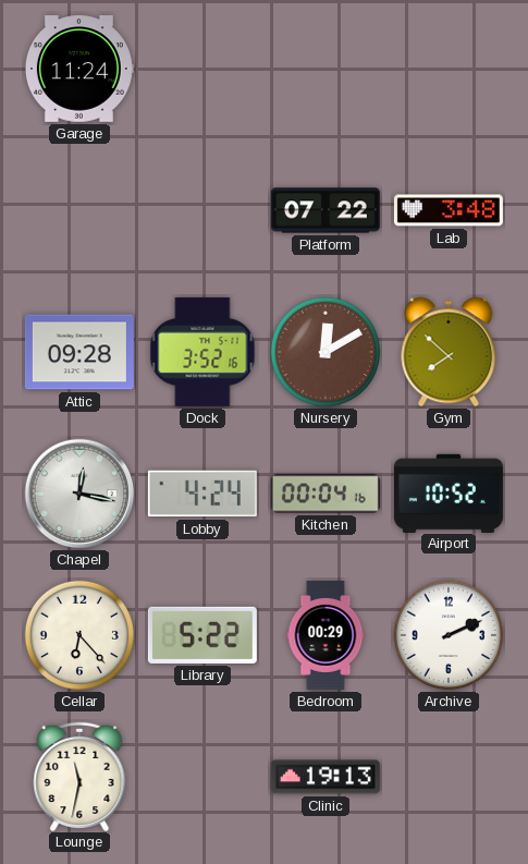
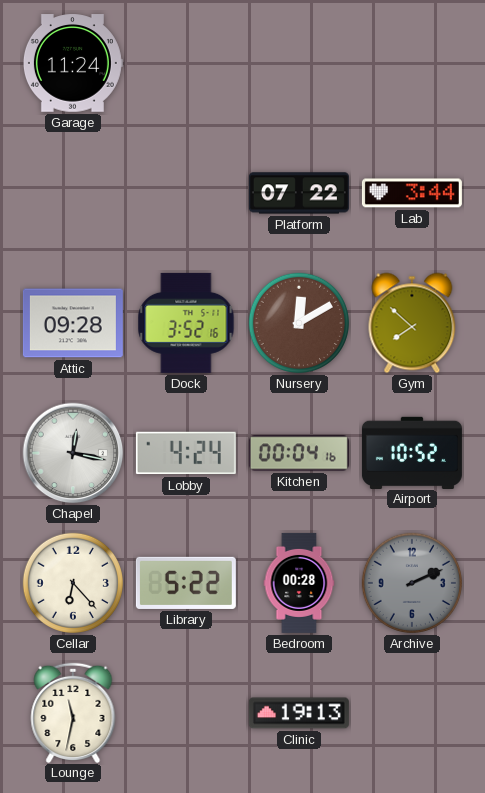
Lab: 3:48 -> 3:44 (412, 193)
Bedroom: 00:29 -> 00:28 (299, 583)
Archive dial: white -> grey (412, 583)
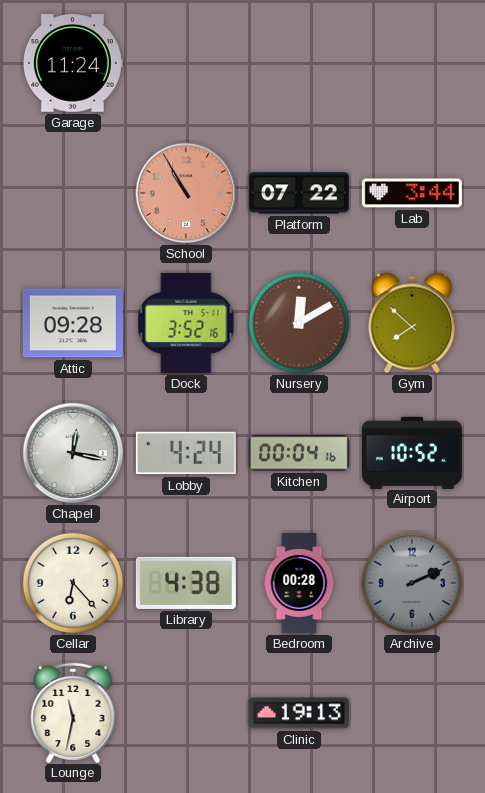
School: none -> 10:55 (186, 193)
Library: 5:22 -> 4:38 (186, 583)
